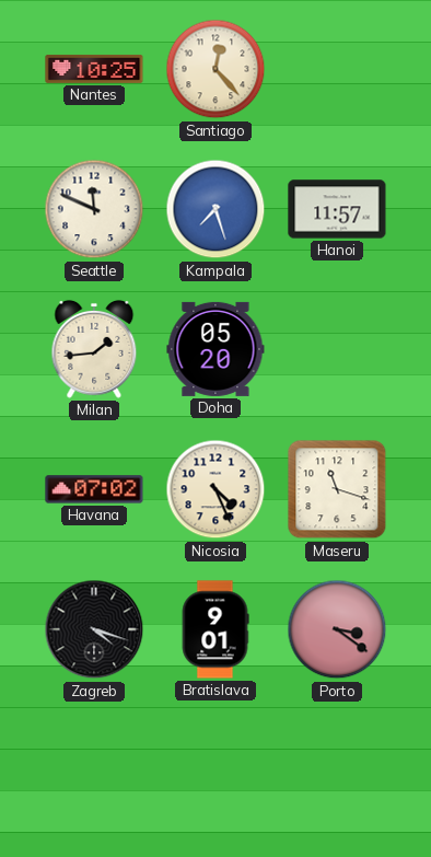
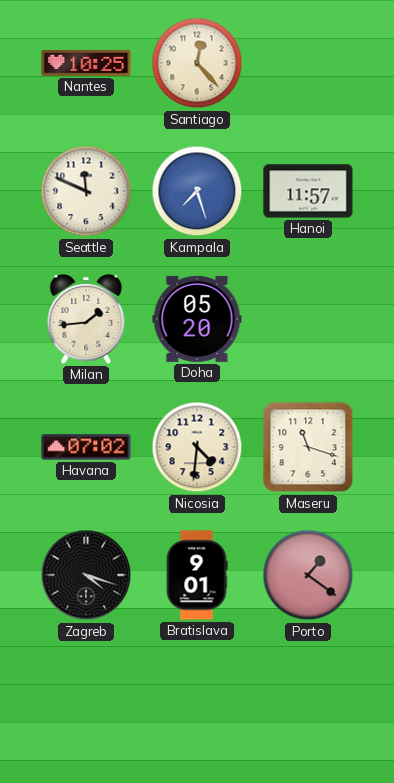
Nicosia: 4:26 -> 4:31 (197, 447)
Porto: 3:21 -> 1:21 (308, 575)
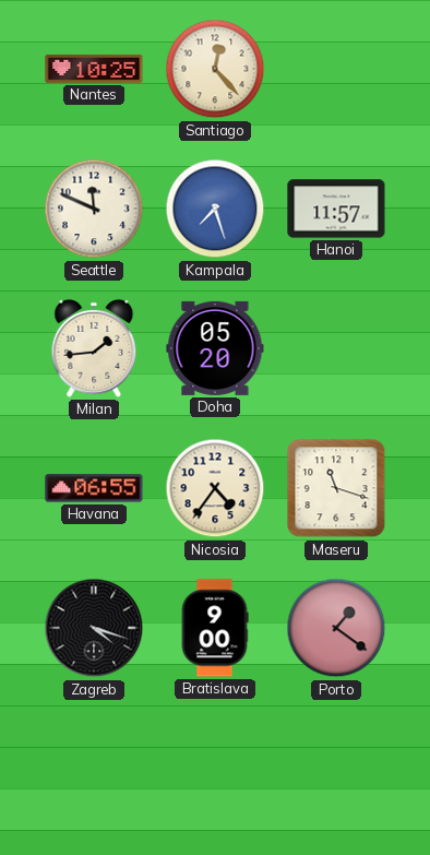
Havana: 07:02 -> 06:55 (94, 488)
Nicosia: 4:31 -> 4:36 (215, 488)
Bratislava: 9:01 -> 9:00 (215, 628)
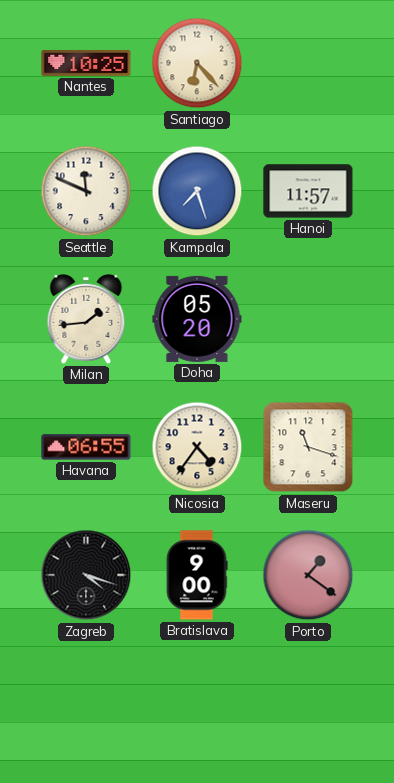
Santiago: 12:23 -> 6:23 (197, 63)
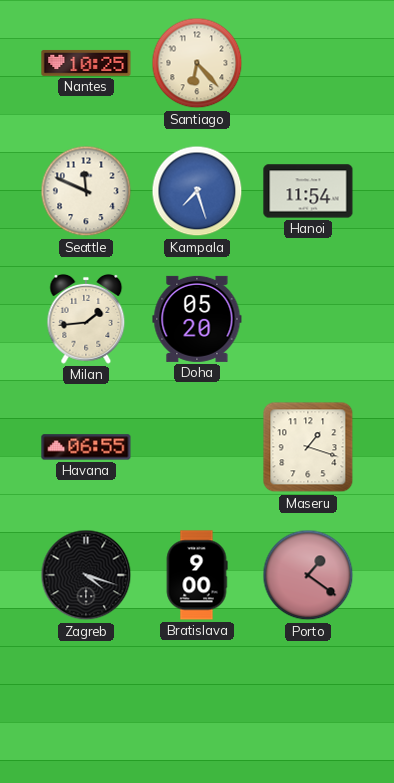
Hanoi: 11:57 -> 11:54 (308, 191)
Nicosia: 4:36 -> none (197, 447)
Maseru: 11:18 -> 1:18 (308, 447)
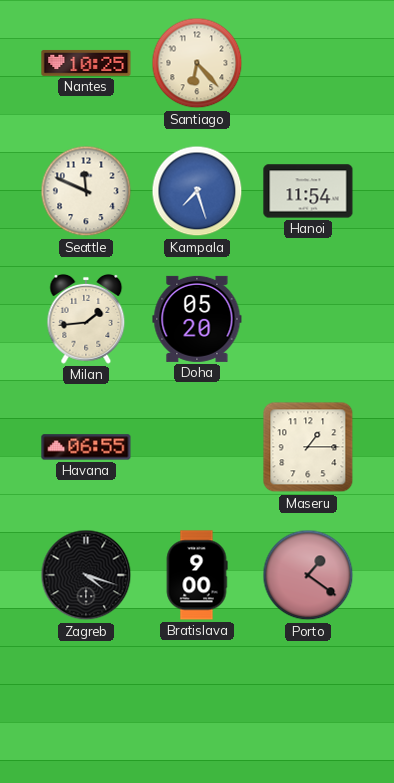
Maseru: 1:18 -> 1:15 (308, 447)
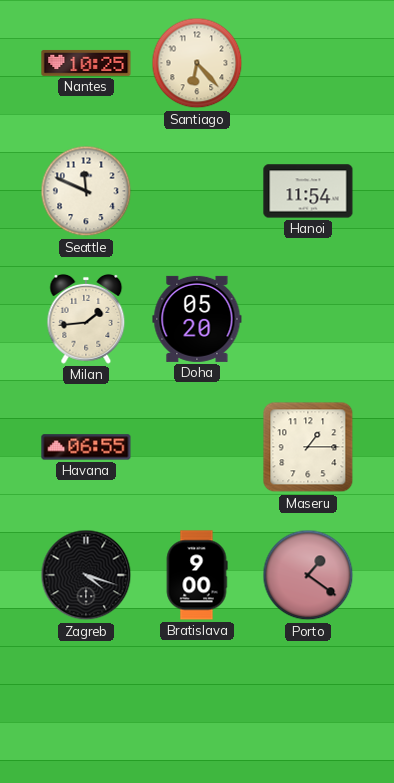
Kampala: 7:27 -> none (197, 191)
